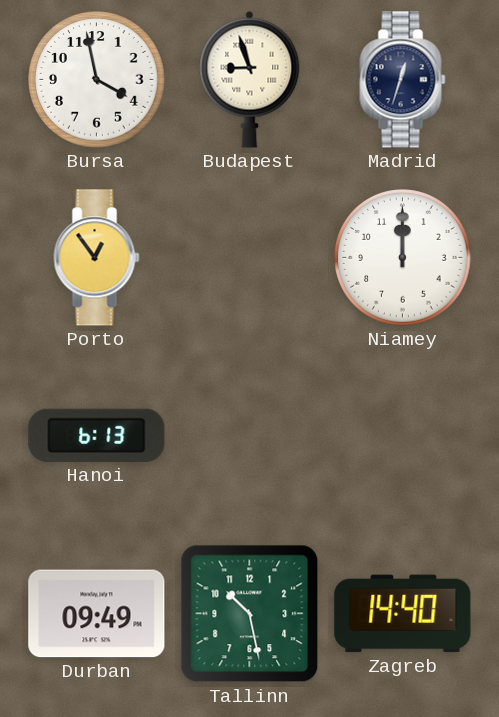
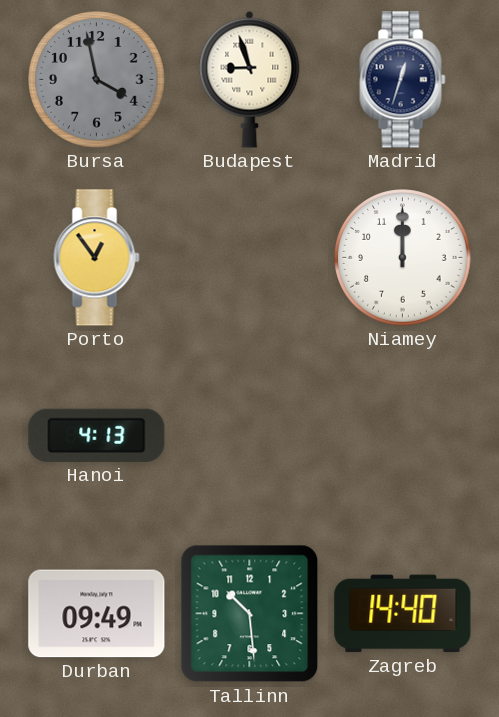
Bursa dial: white -> grey (97, 80)
Hanoi: 6:13 -> 4:13 (97, 435)
Tallinn: 10:28 -> 10:29 (250, 614)
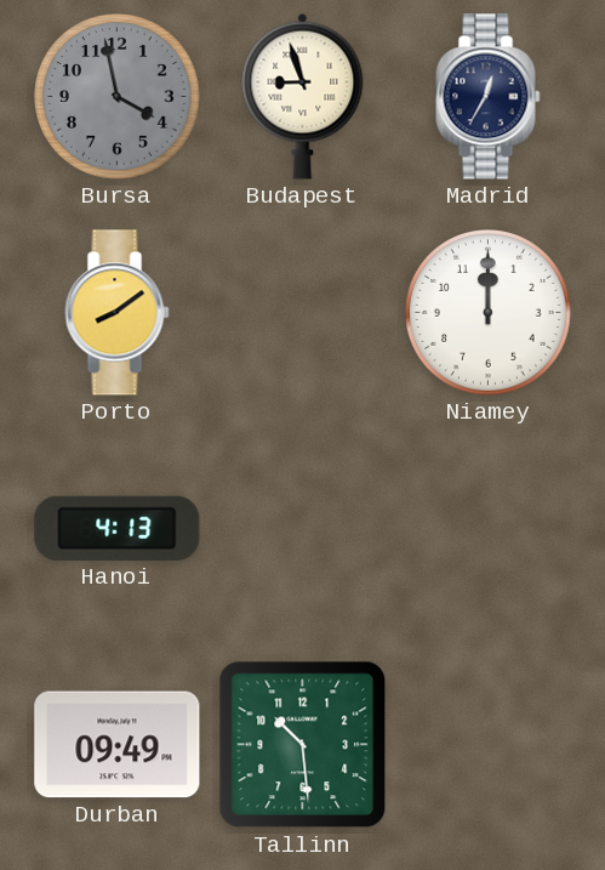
Madrid: 12:33 -> 12:35 (489, 97)
Porto: 12:54 -> 8:09 (118, 313)
Zagreb: 14:40 -> none (403, 614)
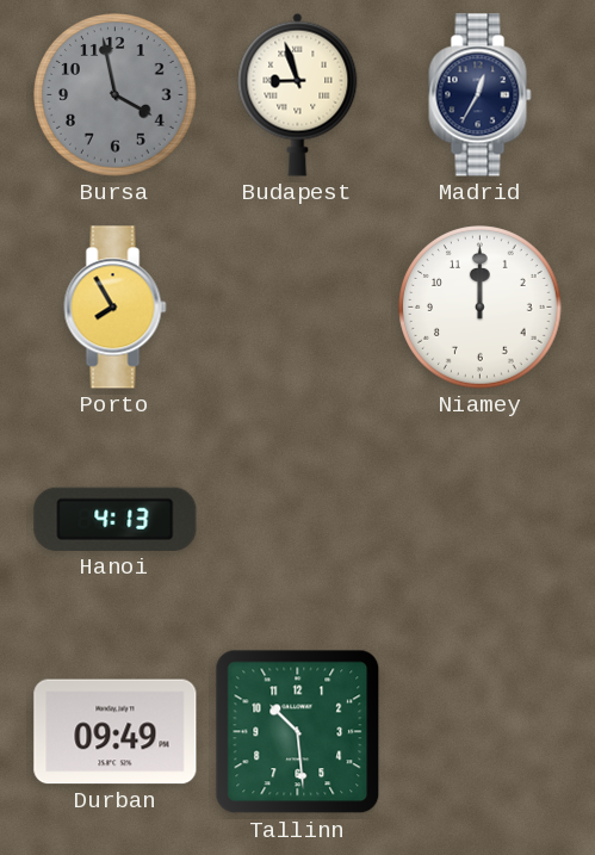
Porto: 8:09 -> 7:55 (116, 308)
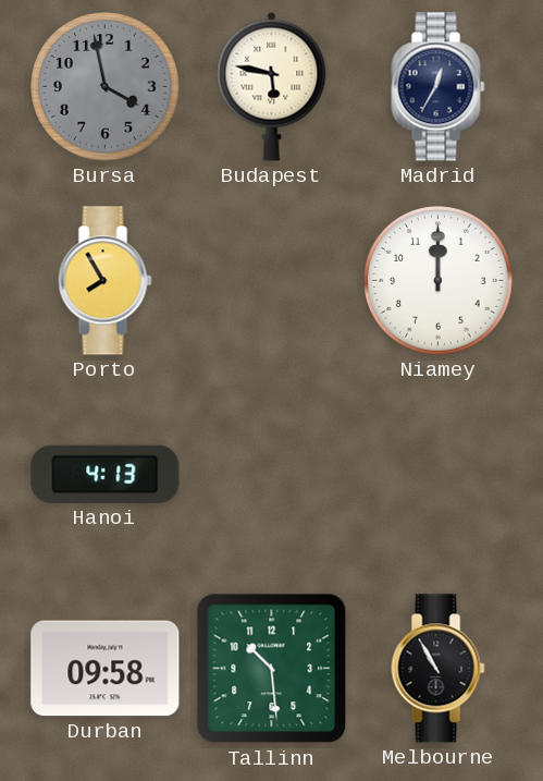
Budapest: 8:57 -> 5:47 (272, 86)
Durban: 09:49 -> 09:58 (106, 669)
Melbourne: none -> 10:55 (439, 669)
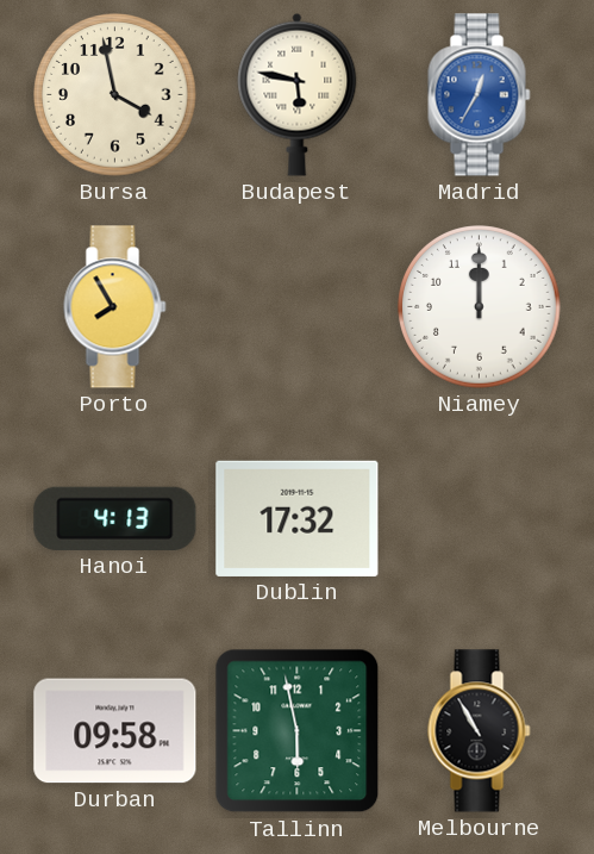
Bursa dial: grey -> cream (115, 95)
Madrid dial: navy -> blue (480, 95)
Dublin: none -> 17:32 (298, 518)
Tallinn: 10:29 -> 5:58 (298, 731)
